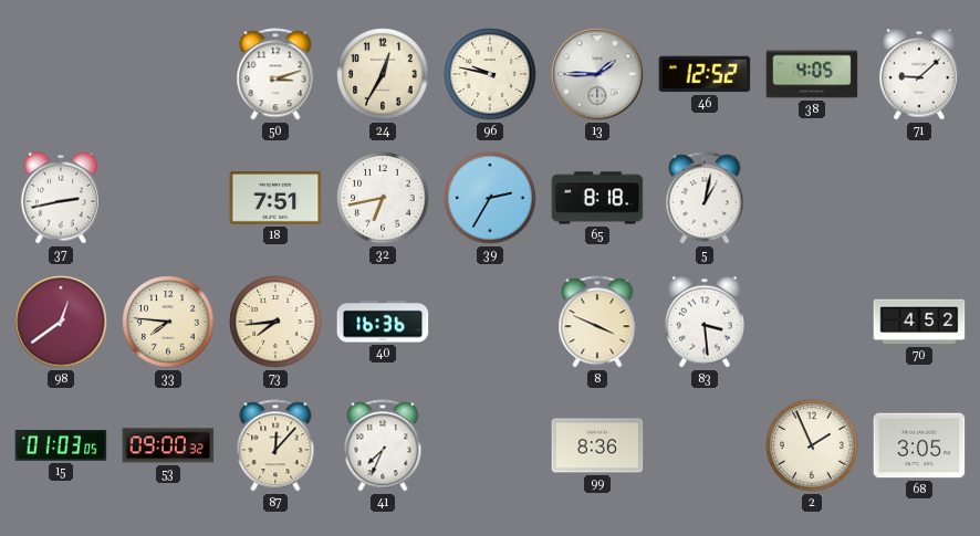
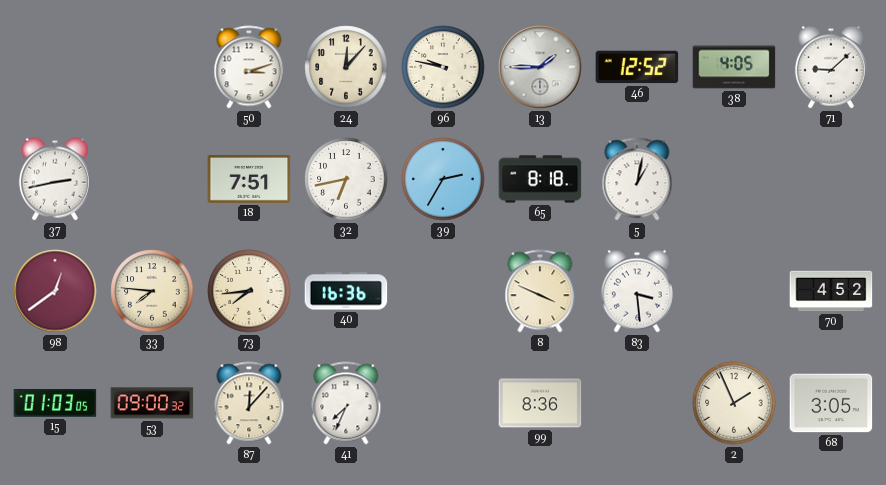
24: 12:35 -> 12:07 (346, 67)
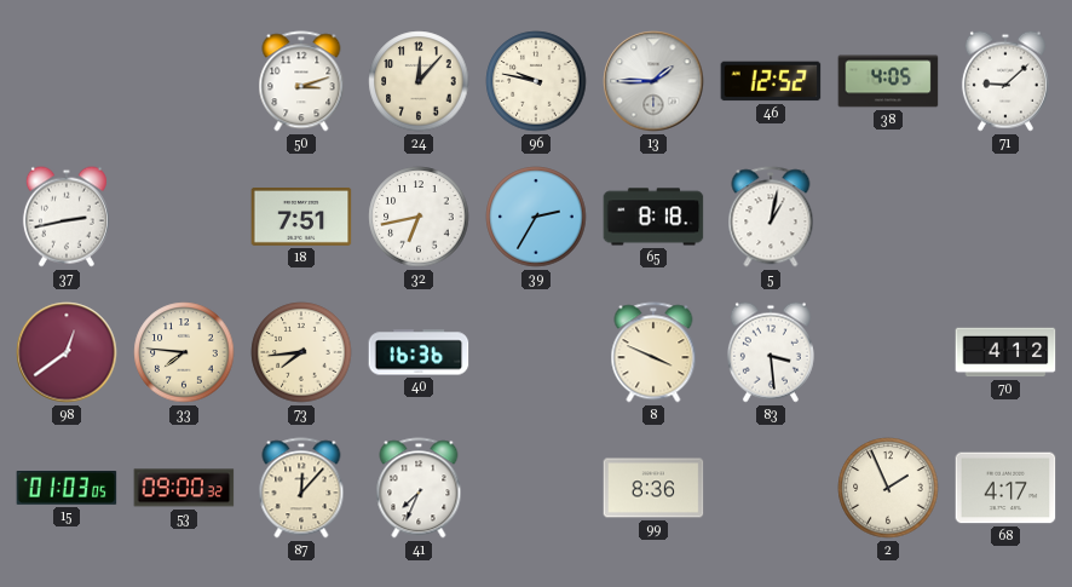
70: 4:52 -> 4:12 (1005, 352)
68: 3:05 -> 4:17 (1005, 488)
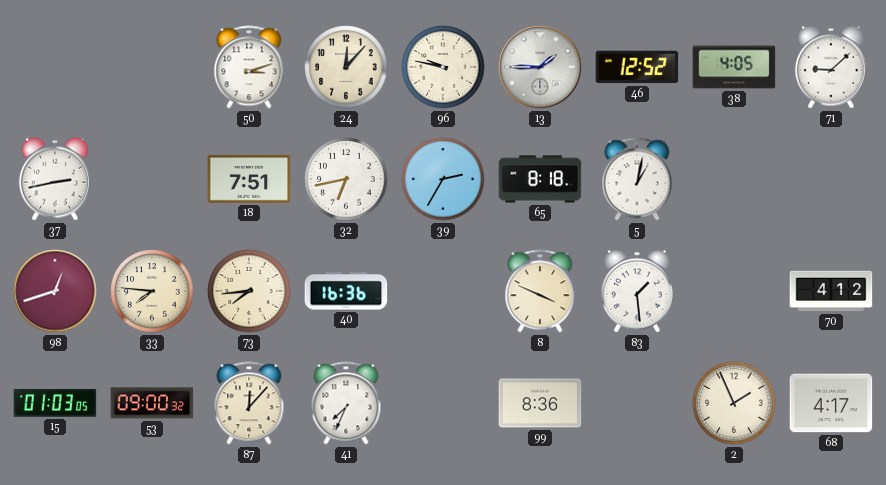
98: 12:39 -> 12:42 (55, 291)
83: 3:29 -> 1:29 (637, 291)
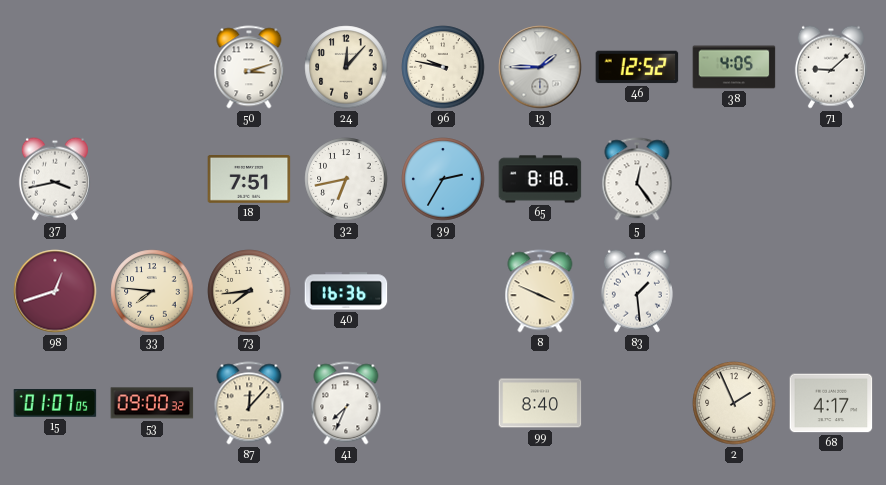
37: 2:43 -> 3:43 (55, 179)
5: 1:02 -> 12:24 (637, 179)
70: 4:12 -> none (831, 291)
15: 01:03 -> 01:07 (55, 404)
99: 8:36 -> 8:40 (540, 403)
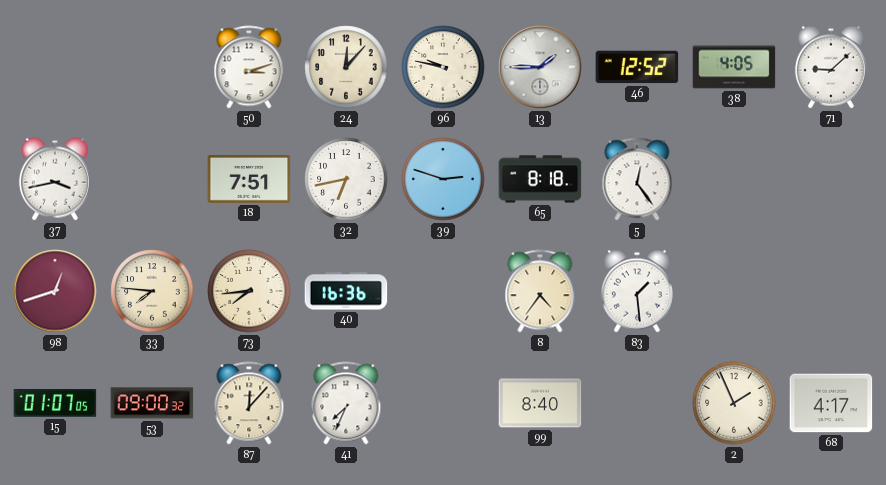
39: 2:35 -> 2:48 (443, 179)
8: 3:49 -> 4:36 (540, 291)
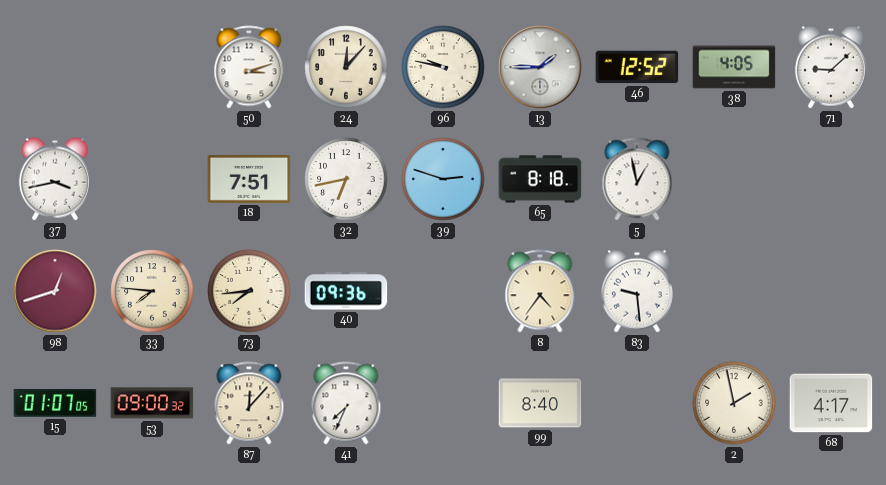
5: 12:24 -> 12:58 (637, 179)
40: 16:36 -> 09:36 (346, 291)
83: 1:29 -> 9:29 (637, 291)
2: 1:56 -> 1:58 (734, 403)
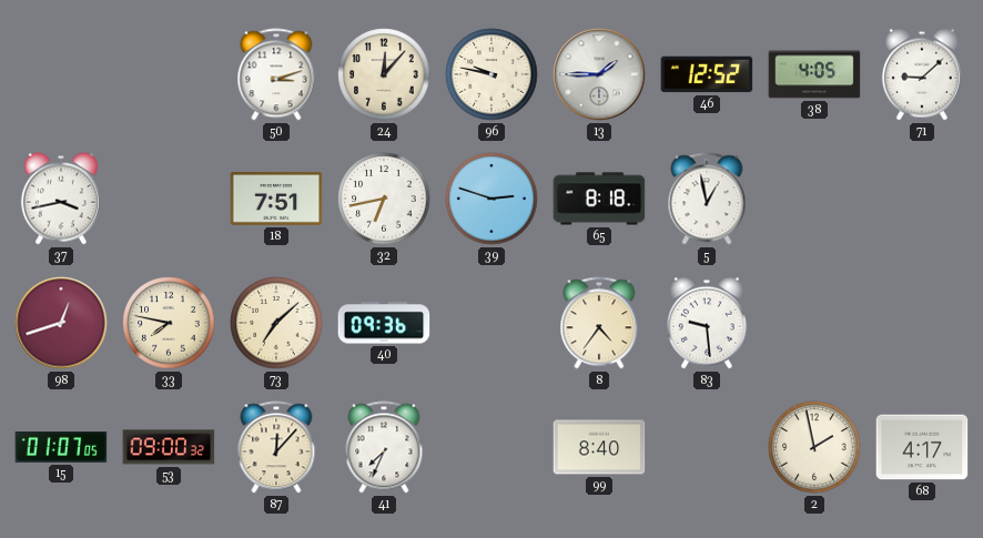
33: 7:46 -> 7:47 (169, 323)
73: 7:44 -> 7:08 (276, 323)
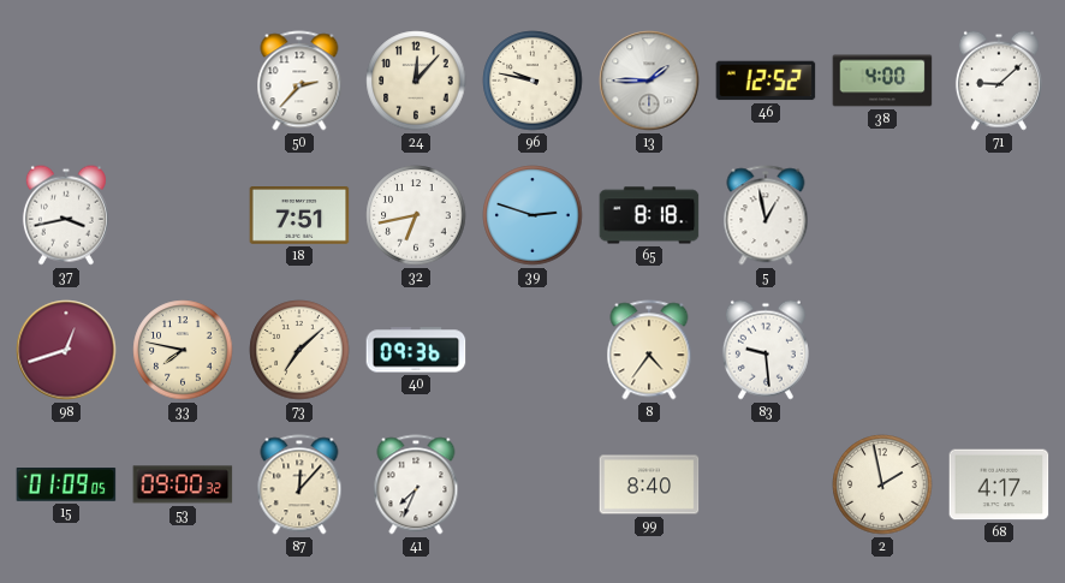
50: 3:12 -> 2:37 (299, 81)
38: 4:05 -> 4:00 (882, 81)
15: 01:07 -> 01:09 (66, 486)
